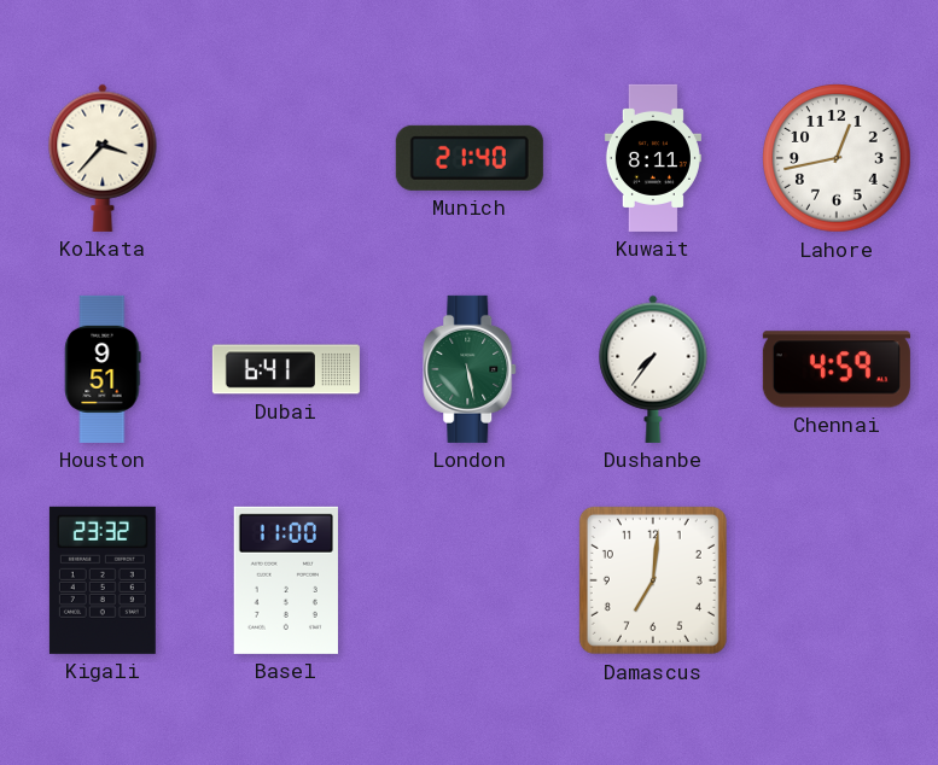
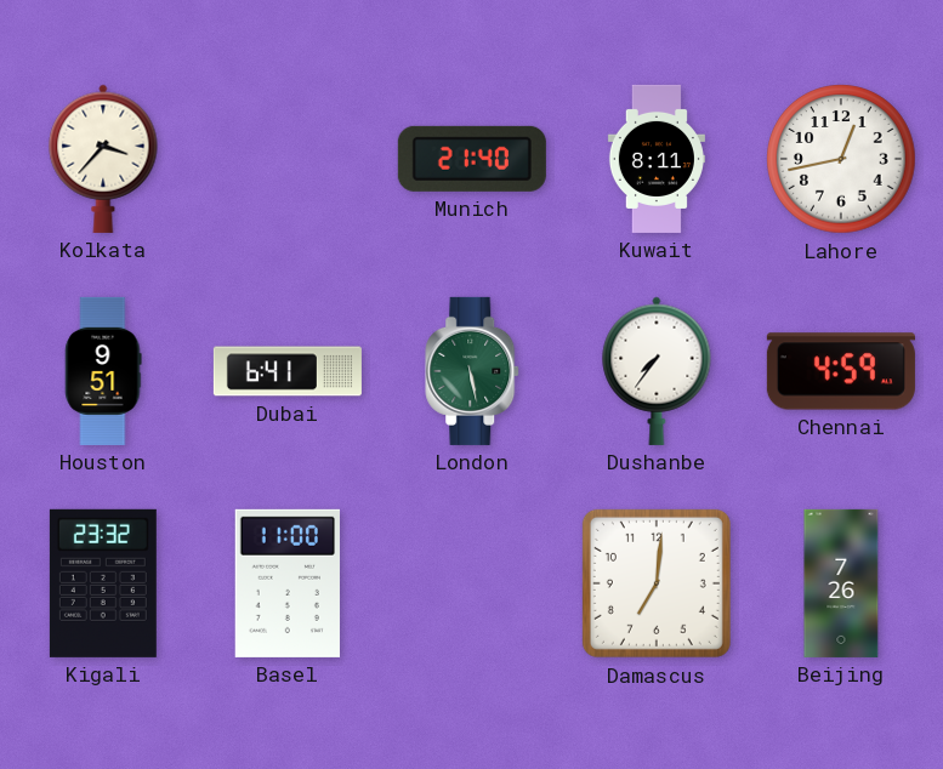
Beijing: none -> 7:26 (841, 583)
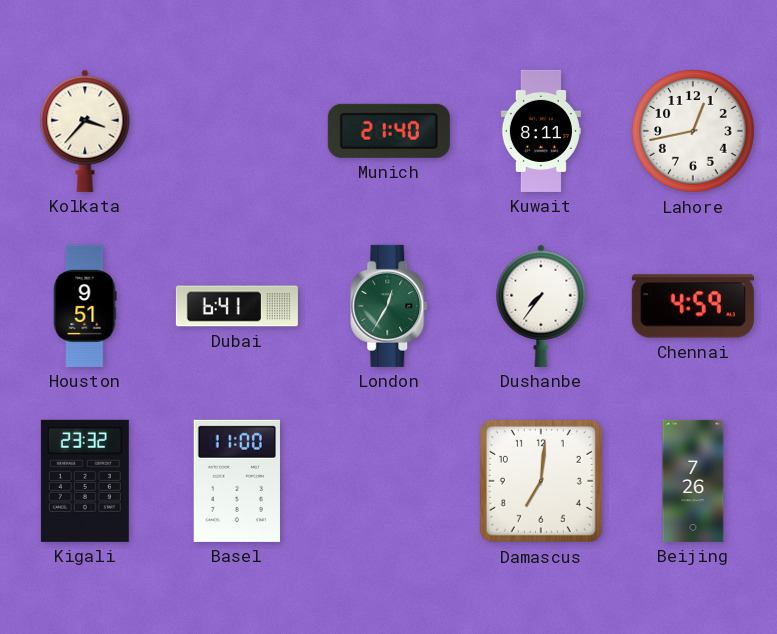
London: 5:28 -> 12:35 (390, 306)
